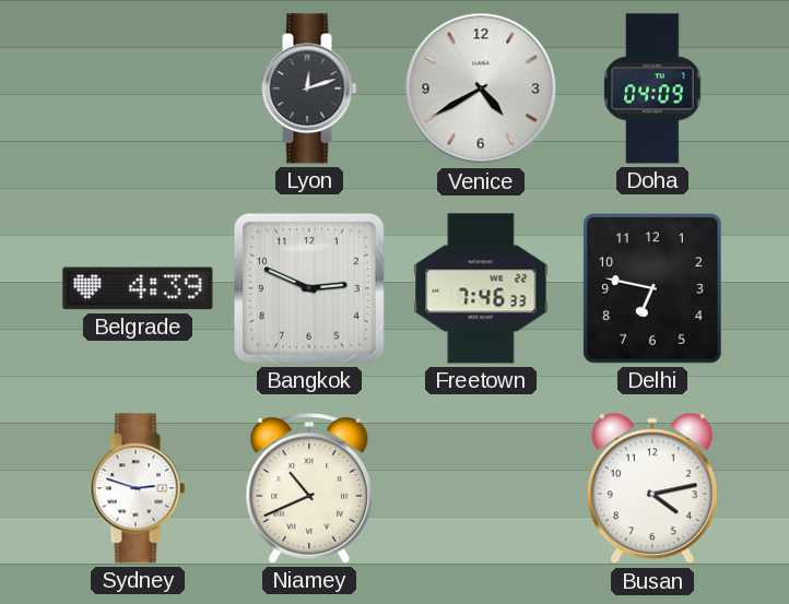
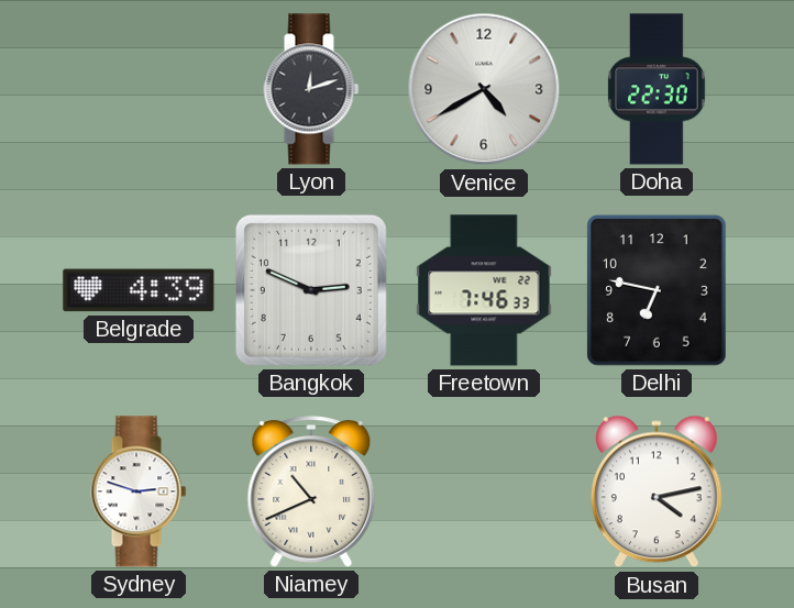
Doha: 04:09 -> 22:30 (657, 89)
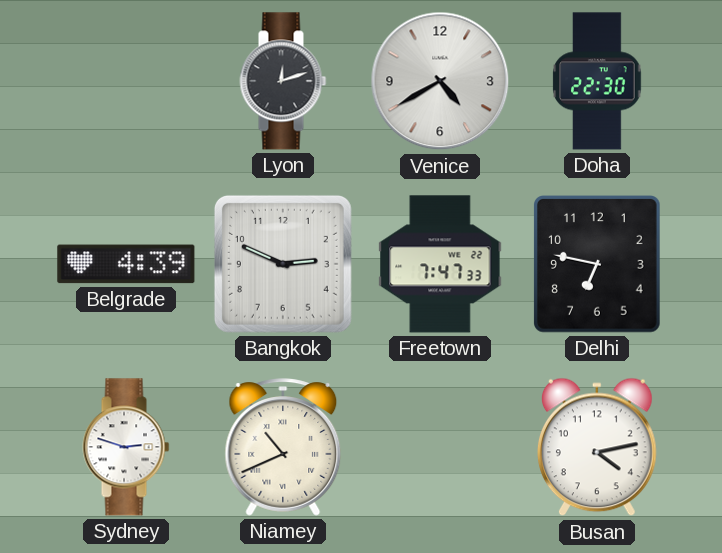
Freetown: 7:46 -> 7:47 (440, 264)
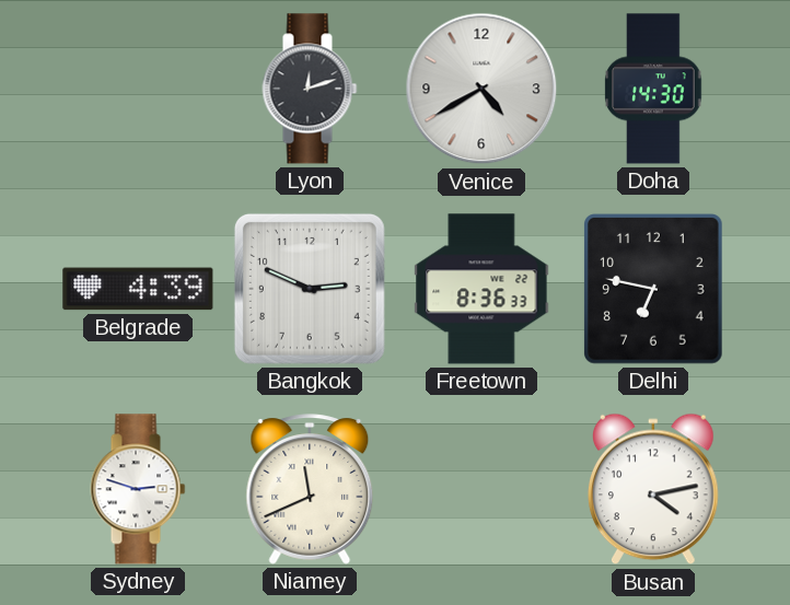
Doha: 22:30 -> 14:30 (653, 89)
Freetown: 7:47 -> 8:36 (481, 289)
Niamey: 10:41 -> 11:41 (310, 489)
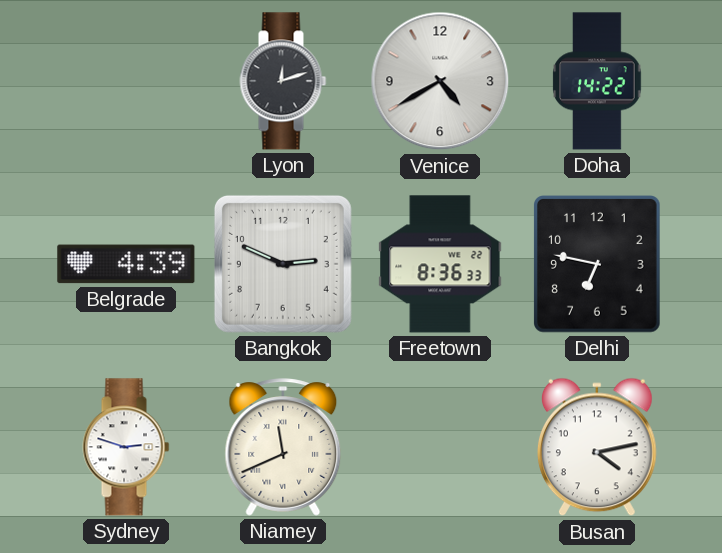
Doha: 14:30 -> 14:22 (597, 81)
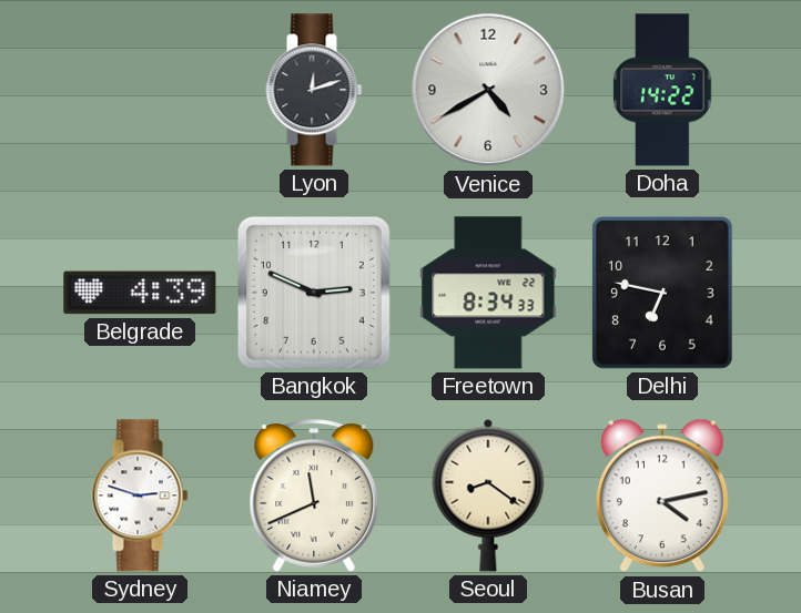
Freetown: 8:36 -> 8:34 (488, 293)
Seoul: none -> 8:21 (488, 495)
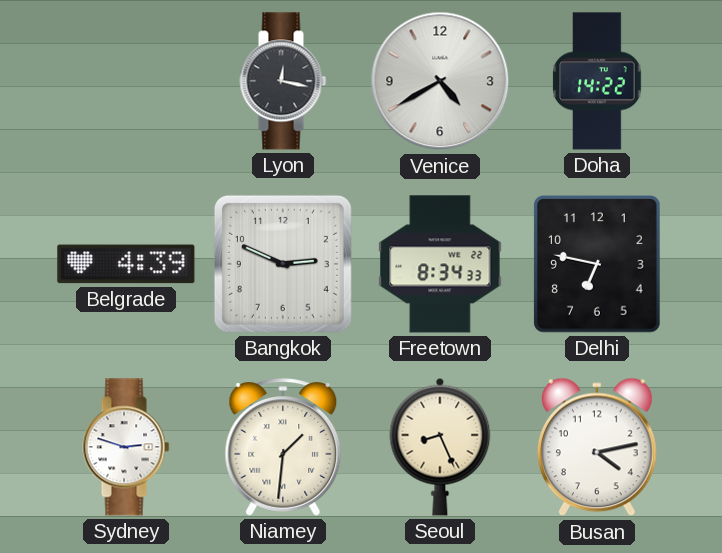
Lyon: 12:12 -> 12:17 (283, 81)
Niamey: 11:41 -> 1:31 (283, 447)
Seoul: 8:21 -> 8:26 (440, 447)
